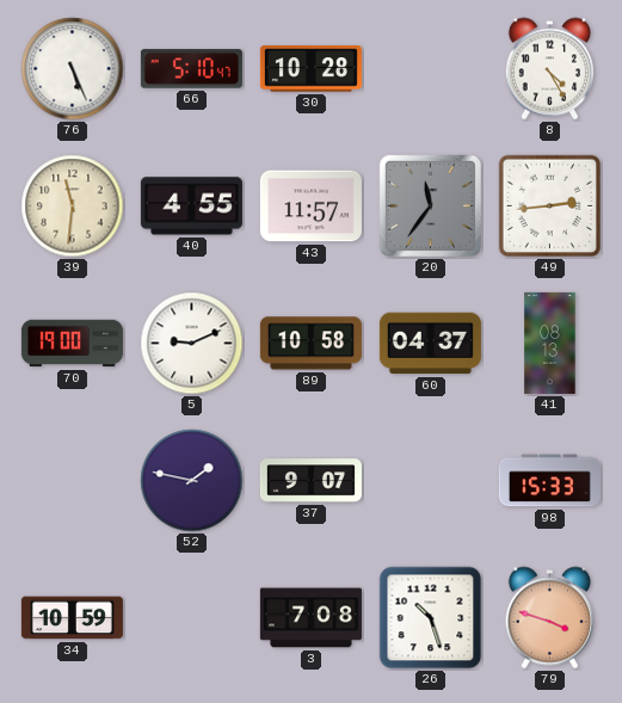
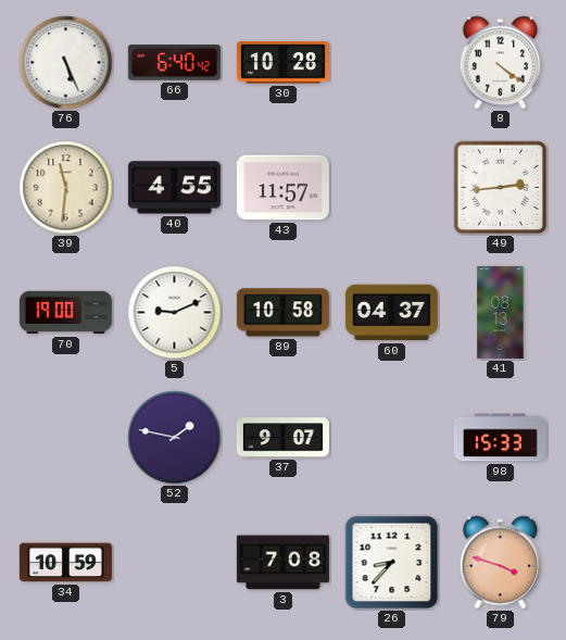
66: 5:10 -> 6:40 (174, 63)
8: 4:25 -> 4:21 (500, 63)
20: 11:36 -> none (430, 205)
26: 10:27 -> 8:37 (392, 563)
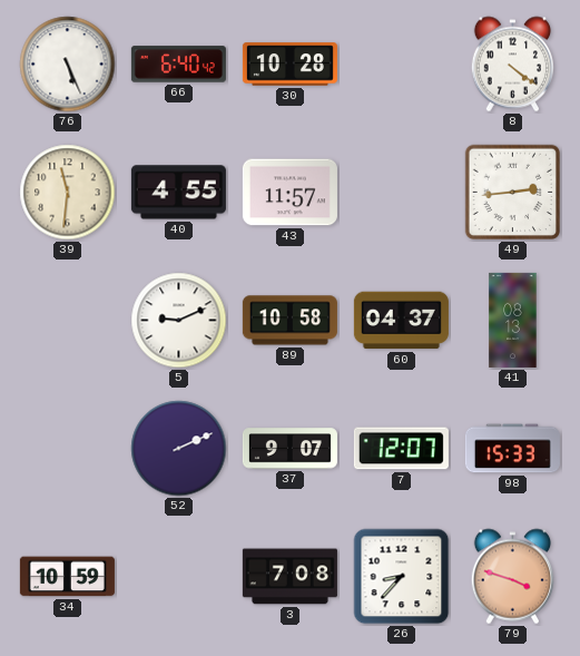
70: 19:00 -> none (65, 313)
52: 1:47 -> 2:11 (179, 449)
7: none -> 12:07 (401, 449)
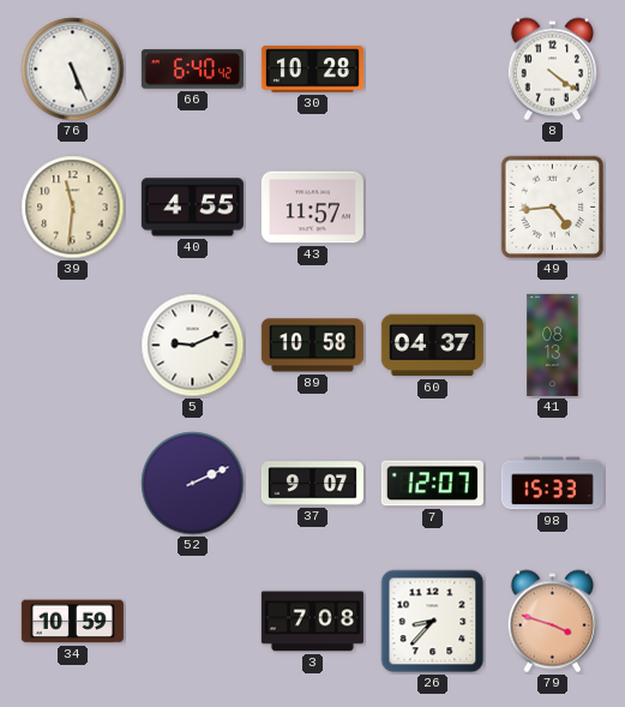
49: 2:44 -> 4:44 (553, 208)
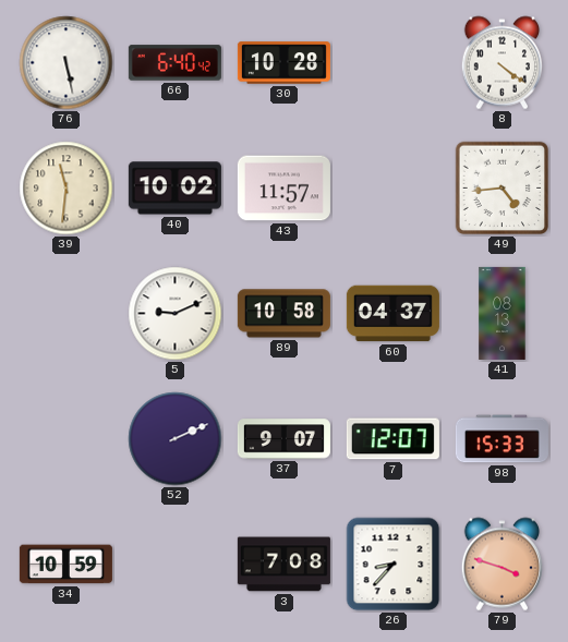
76: 5:26 -> 5:28 (67, 63)
40: 4:55 -> 10:02 (174, 189)
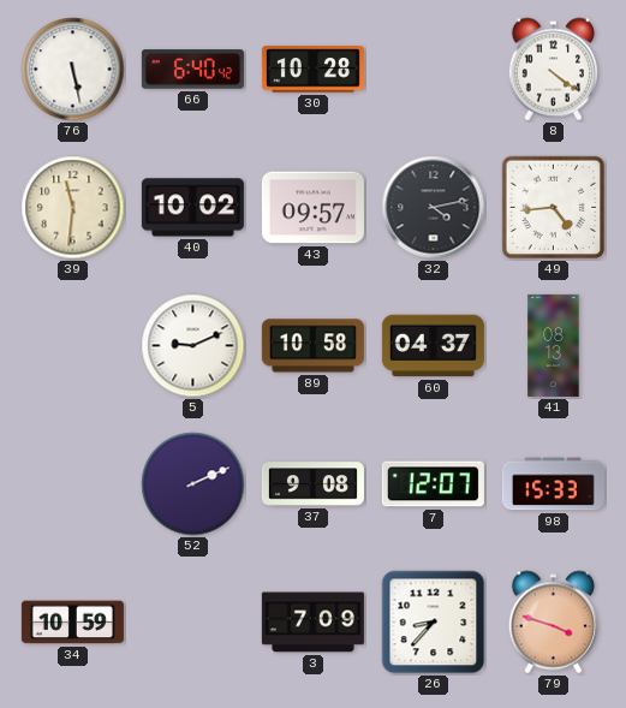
43: 11:57 -> 09:57 (312, 208)
32: none -> 4:13 (434, 208)
37: 9:07 -> 9:08 (312, 484)
3: 7:08 -> 7:09 (312, 623)
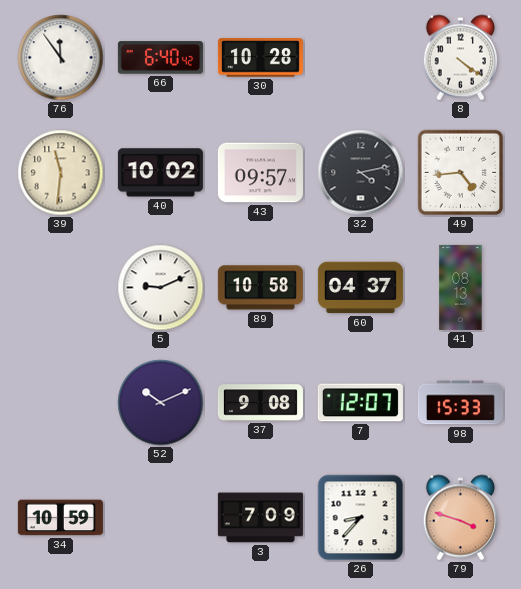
76: 5:28 -> 11:54 (61, 58)
52: 2:11 -> 10:11 (161, 403)
